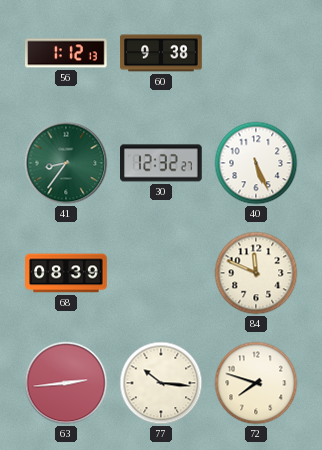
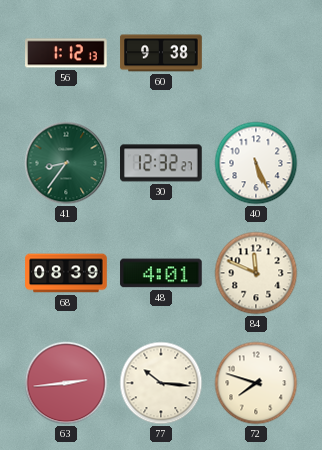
48: none -> 4:01 (161, 273)
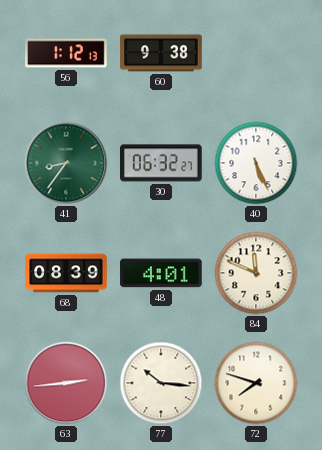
30: 12:32 -> 06:32 (162, 163)
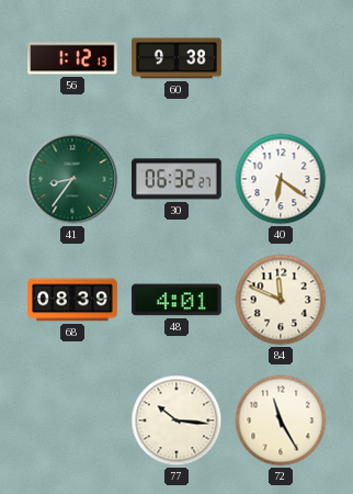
40: 5:26 -> 6:21 (281, 179)
63: 2:44 -> none (66, 383)
72: 7:48 -> 11:25 (281, 420)
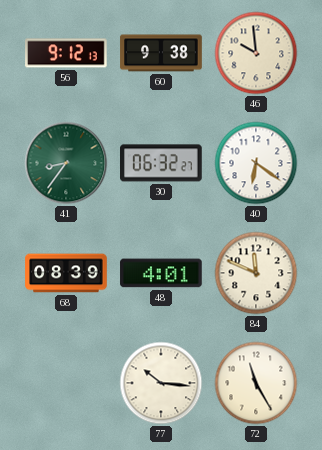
56: 1:12 -> 9:12 (66, 53)
46: none -> 9:59 (256, 53)
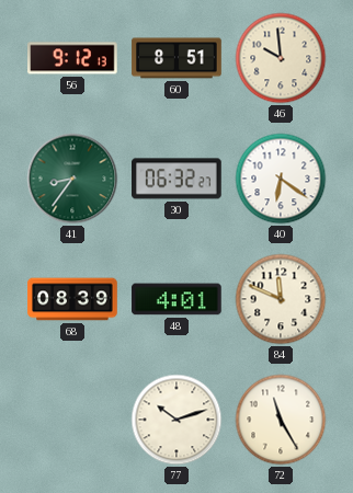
60: 9:38 -> 8:51 (176, 58)
77: 10:16 -> 10:12 (176, 420)
